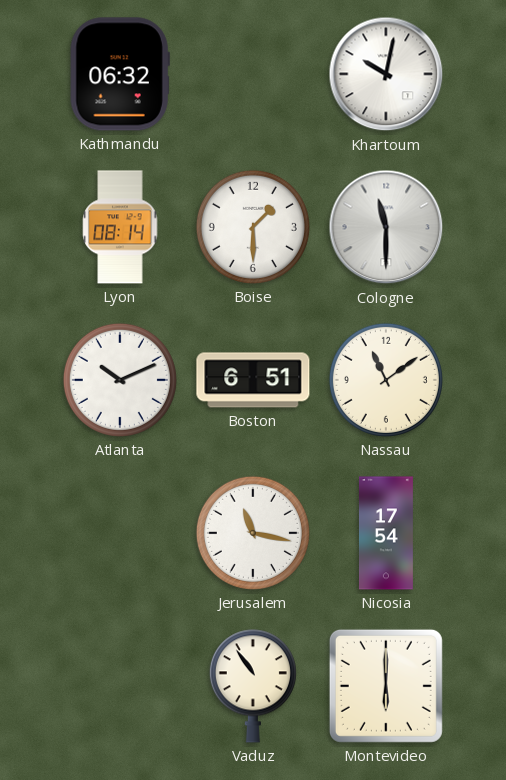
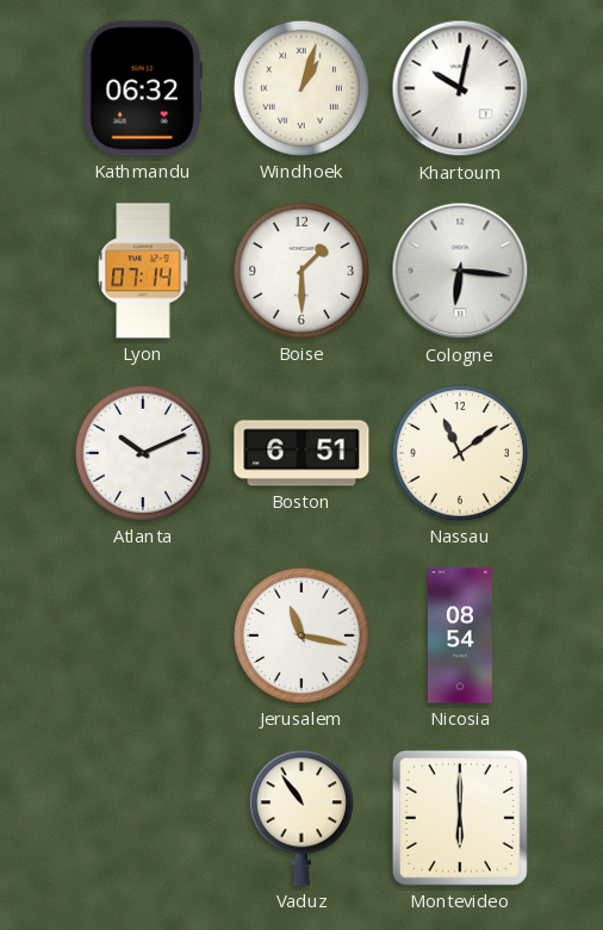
Windhoek: none -> 1:03 (301, 88)
Lyon: 08:14 -> 07:14 (143, 271)
Cologne: 11:30 -> 6:16 (460, 271)
Nicosia: 17:54 -> 08:54 (460, 635)
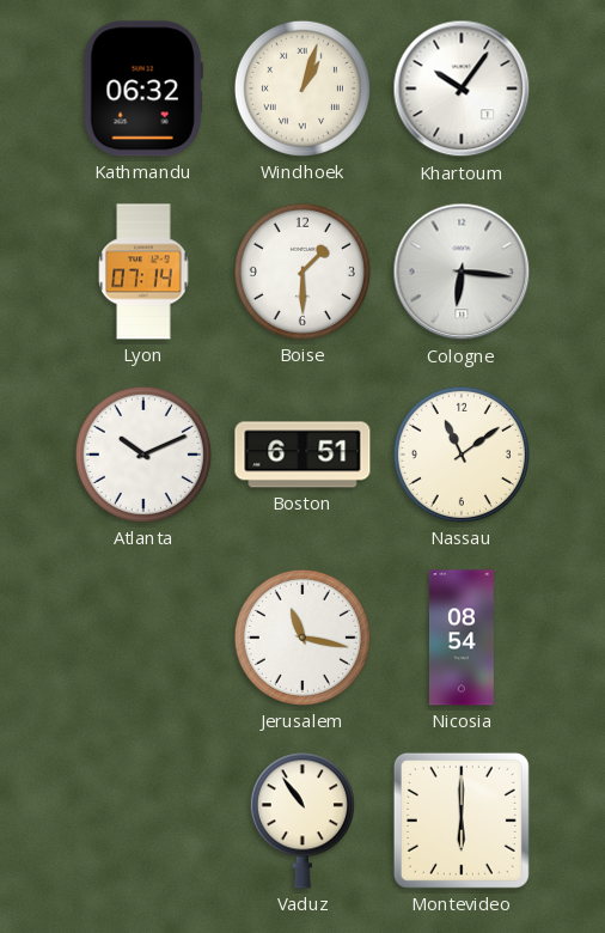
Khartoum: 10:02 -> 10:06 (462, 89)
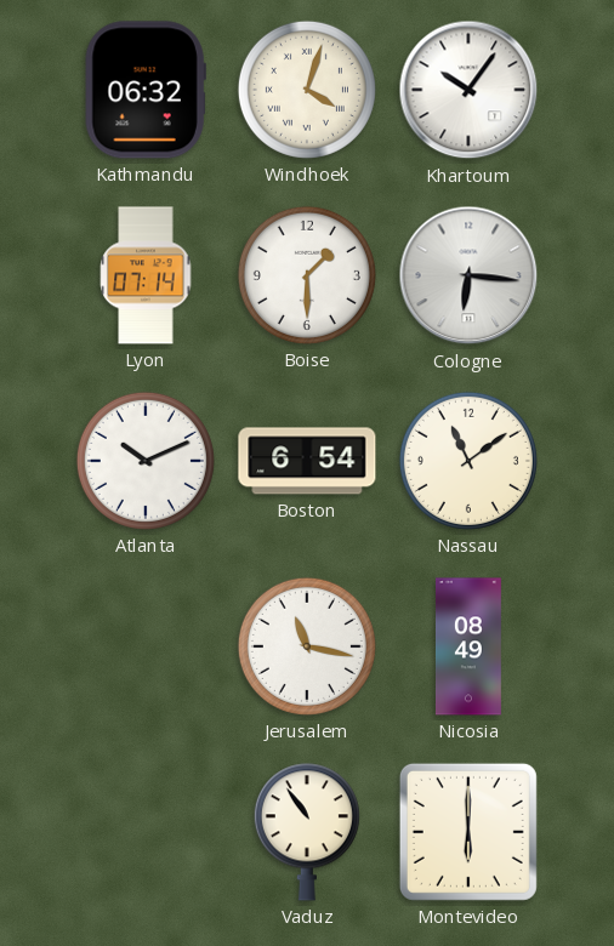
Windhoek: 1:03 -> 4:03 (307, 90)
Boston: 6:51 -> 6:54 (307, 461)
Nicosia: 08:54 -> 08:49 (468, 646)
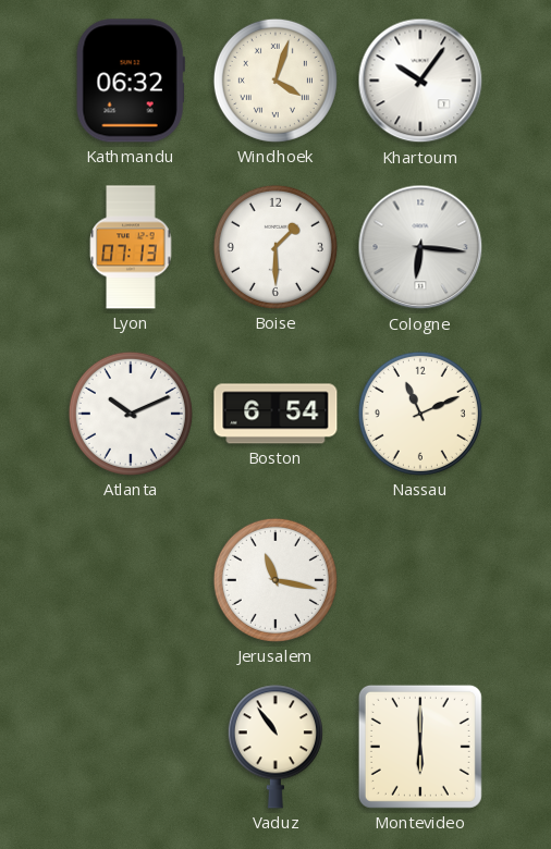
Lyon: 07:14 -> 07:13 (131, 247)
Nassau: 11:09 -> 11:11 (420, 414)
Nicosia: 08:49 -> none (468, 646)
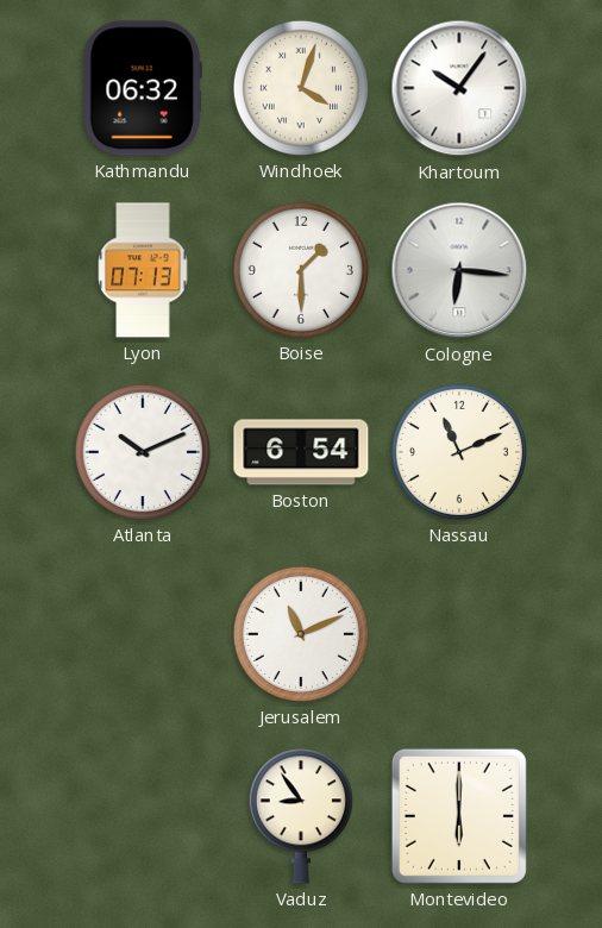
Jerusalem: 11:17 -> 11:11 (301, 634)
Vaduz: 10:54 -> 8:54 (301, 816)
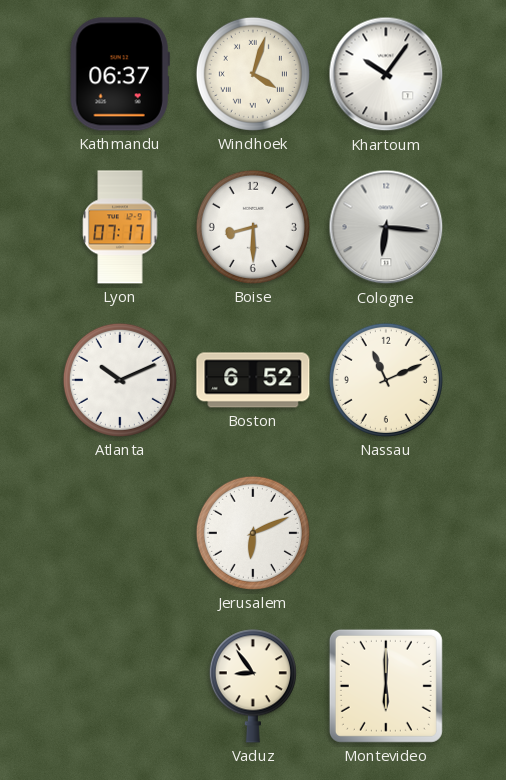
Kathmandu: 06:32 -> 06:37 (120, 74)
Lyon: 07:13 -> 07:17 (120, 227)
Boise: 1:30 -> 8:30 (253, 227)
Boston: 6:54 -> 6:52 (253, 380)
Jerusalem: 11:11 -> 6:11 (253, 533)
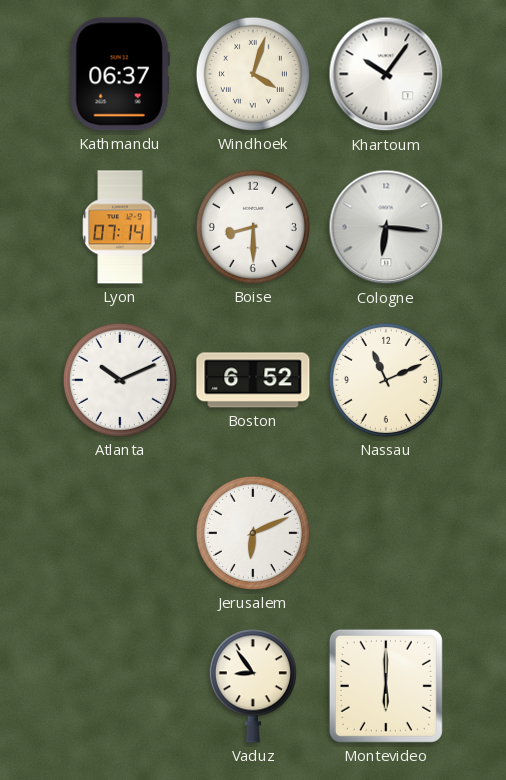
Lyon: 07:17 -> 07:14 (120, 227)
